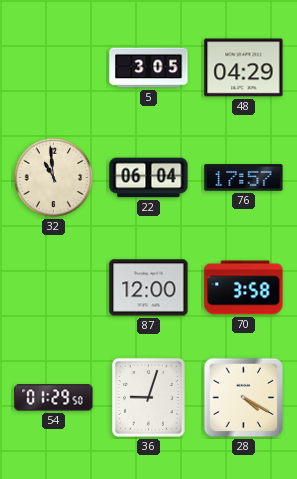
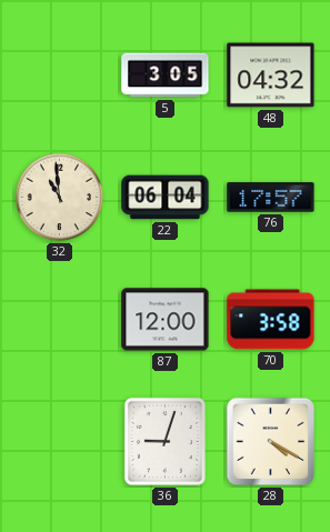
48: 04:29 -> 04:32 (271, 76)
54: 01:29 -> none (54, 398)
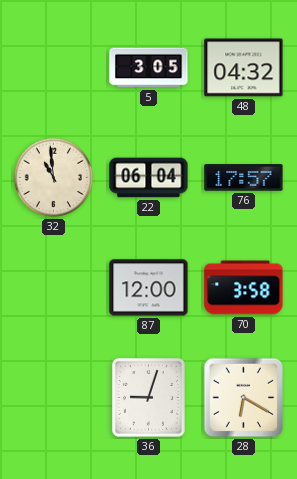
28: 4:20 -> 6:20 (244, 398)
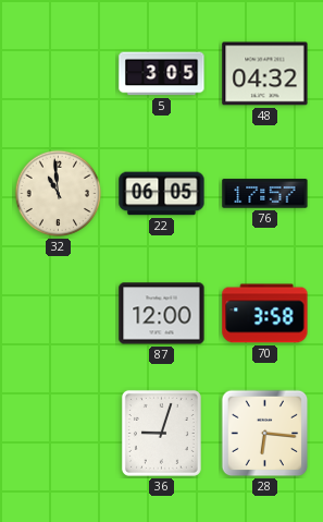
22: 06:04 -> 06:05 (162, 194)
28: 6:20 -> 6:16 (265, 434)
